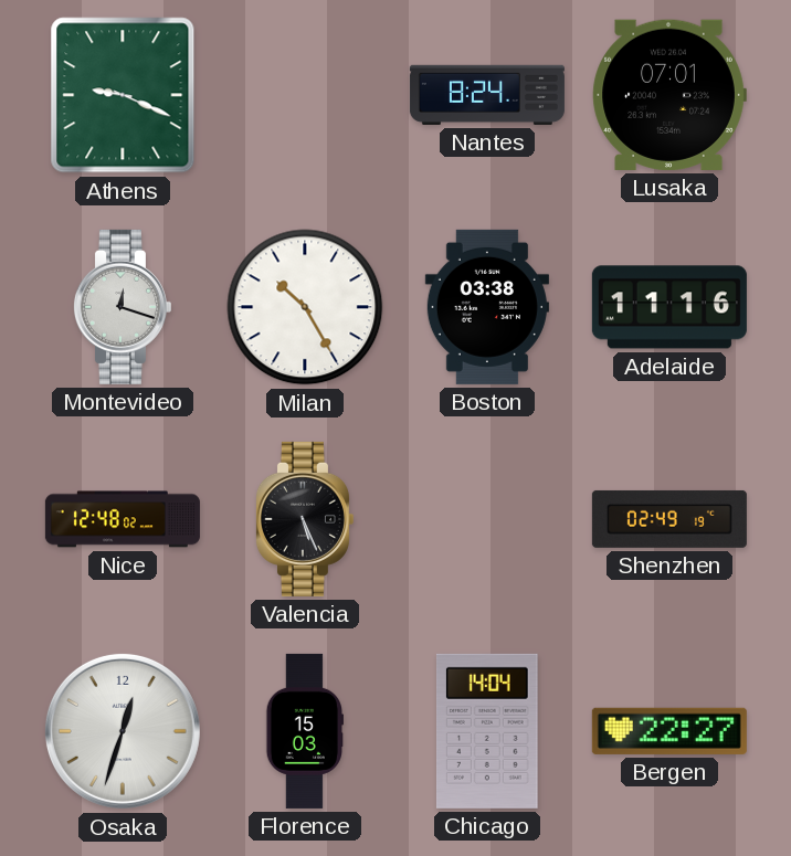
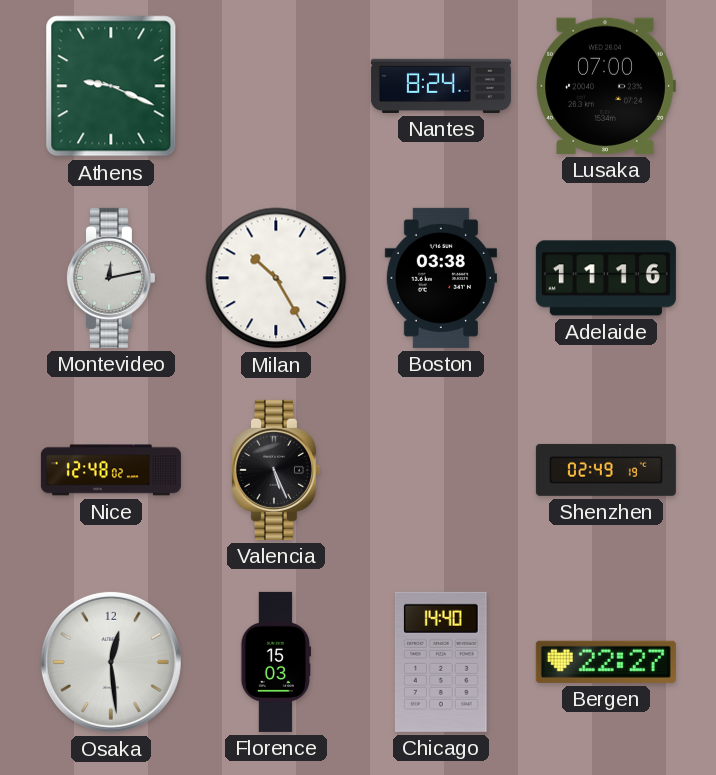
Lusaka: 07:01 -> 07:00 (606, 86)
Montevideo: 12:18 -> 12:13 (110, 278)
Osaka: 12:33 -> 12:29 (111, 662)
Chicago: 14:04 -> 14:40 (441, 662)
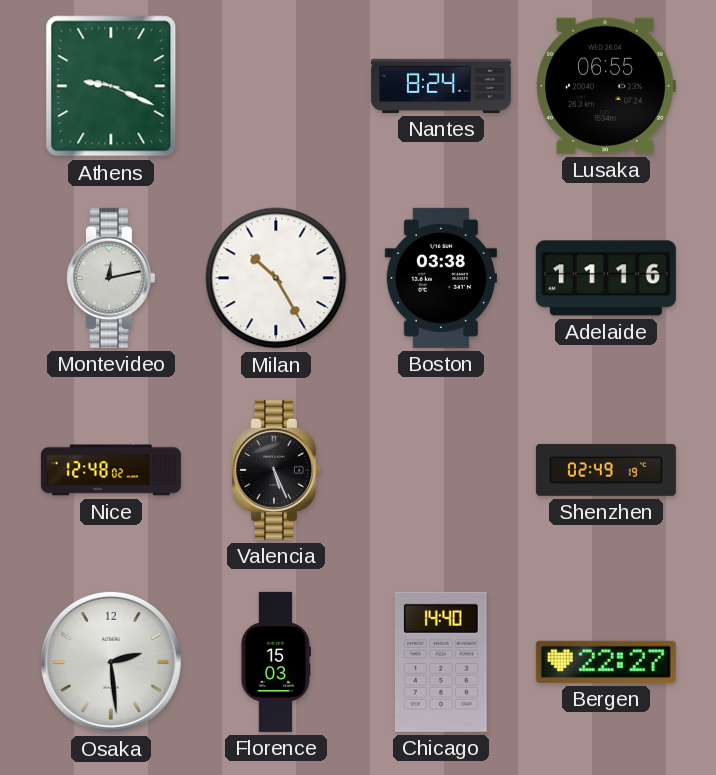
Lusaka: 07:00 -> 06:55 (606, 86)
Osaka: 12:29 -> 2:29 (111, 662)
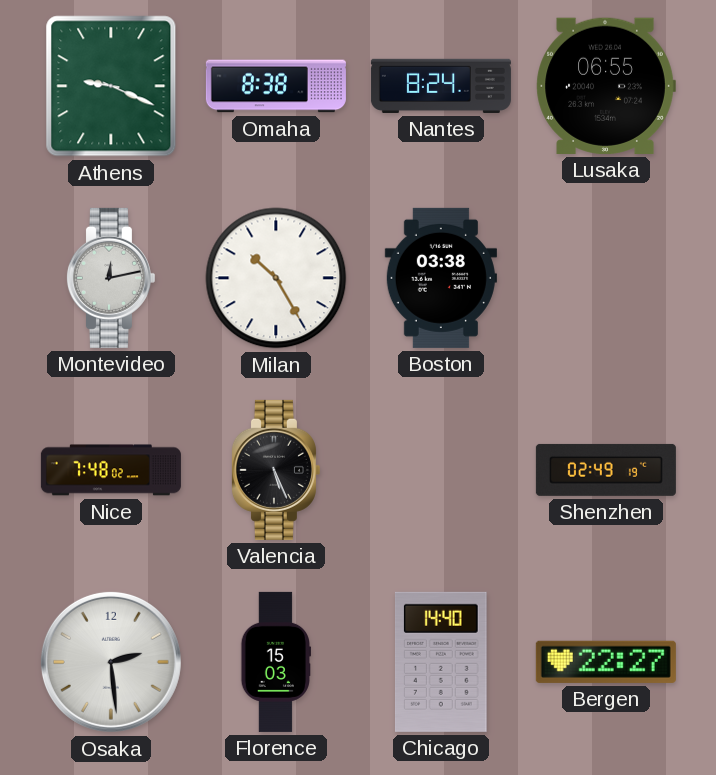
Omaha: none -> 8:38 (276, 86)
Adelaide: 11:16 -> none (606, 278)
Nice: 12:48 -> 7:48 (111, 470)
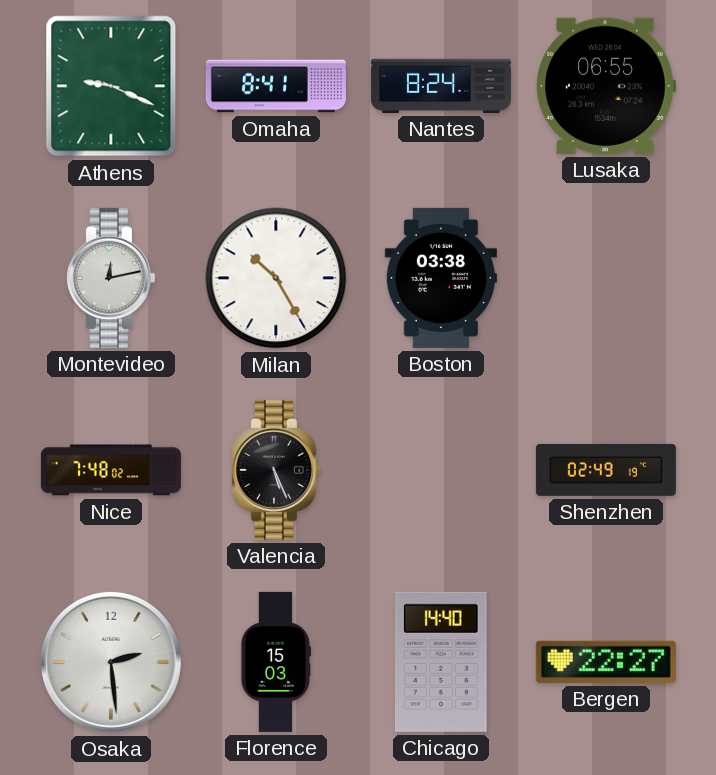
Omaha: 8:38 -> 8:41 (276, 86)
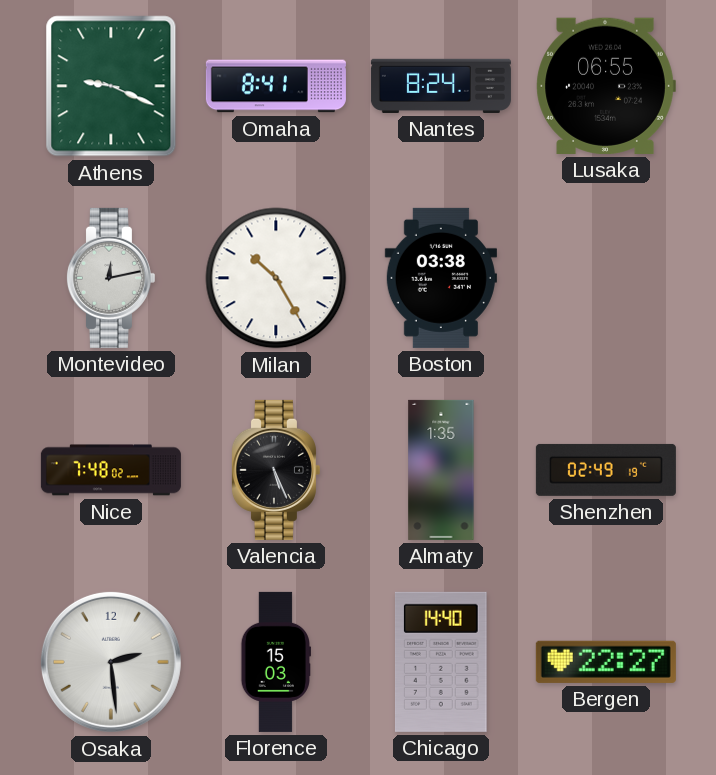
Almaty: none -> 1:35 (441, 470)
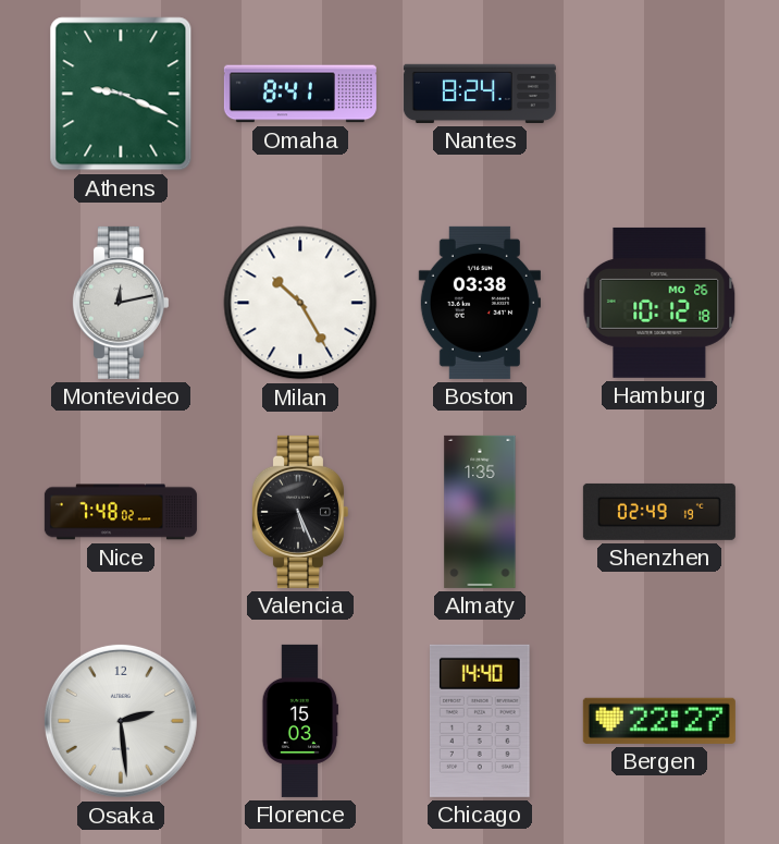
Lusaka: 06:55 -> none (606, 86)
Hamburg: none -> 10:12 (659, 303)
